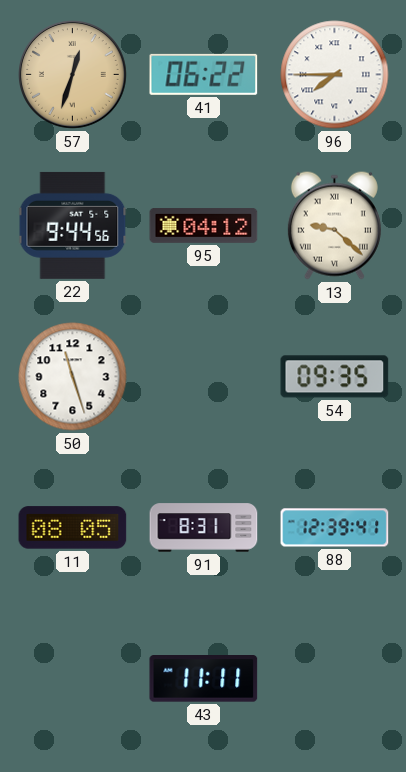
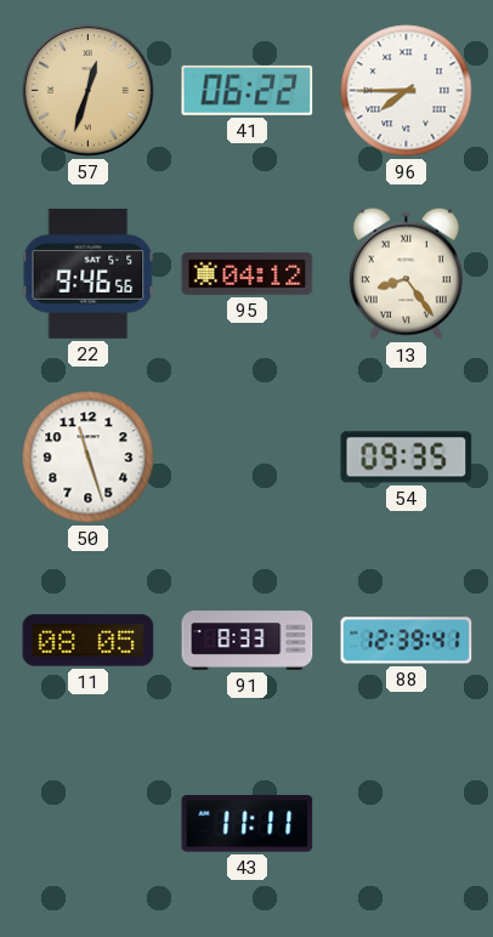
22: 9:44 -> 9:46 (89, 273)
13: 9:22 -> 8:24 (406, 273)
91: 8:31 -> 8:33 (248, 641)
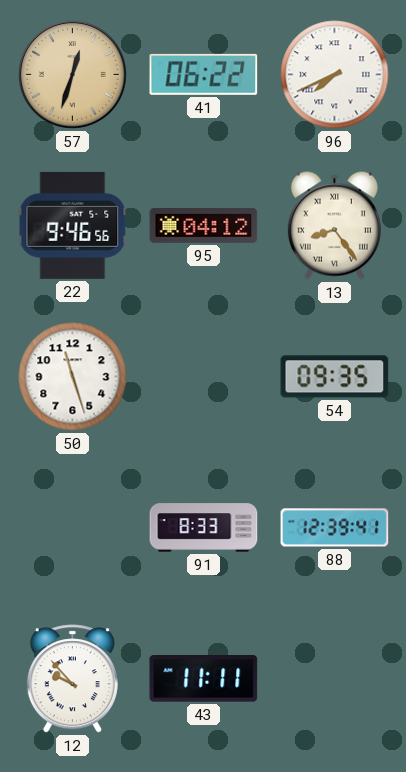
96: 7:45 -> 7:41 (335, 75)
11: 08:05 -> none (89, 641)
12: none -> 9:53 (72, 679)
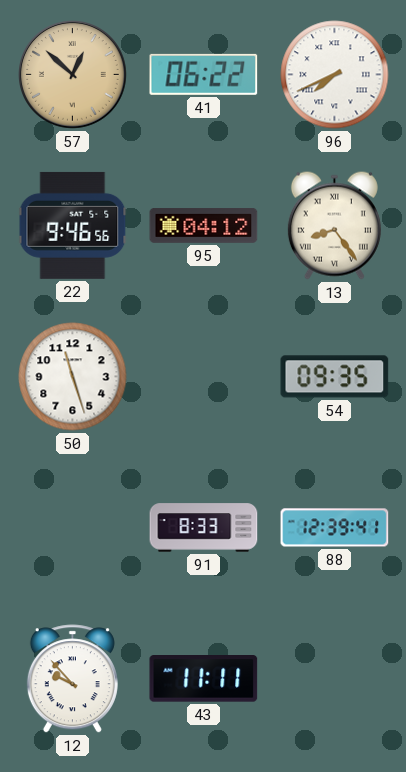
57: 12:33 -> 12:52 (73, 75)
